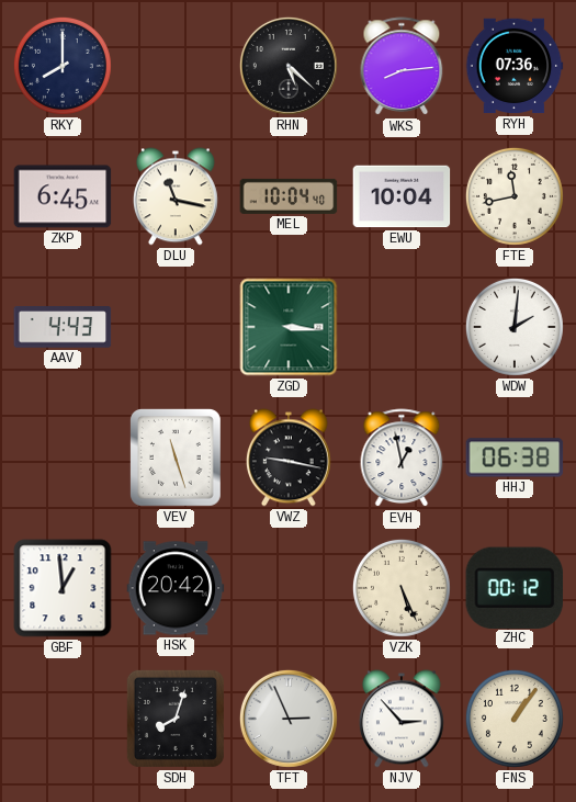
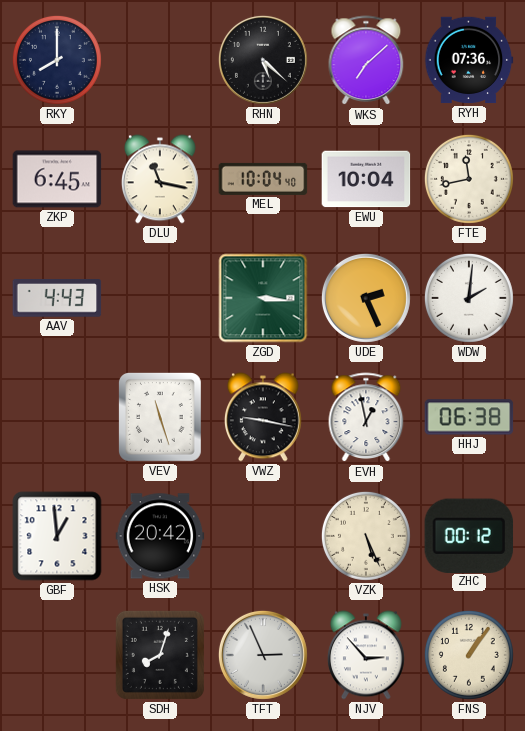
WKS: 8:14 -> 7:08 (366, 61)
UDE: none -> 2:26 (366, 298)
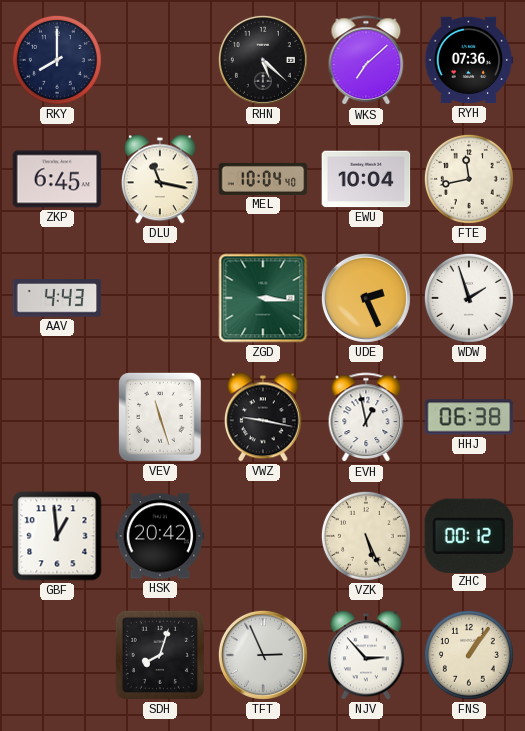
WDW: 2:01 -> 1:57 (469, 298)
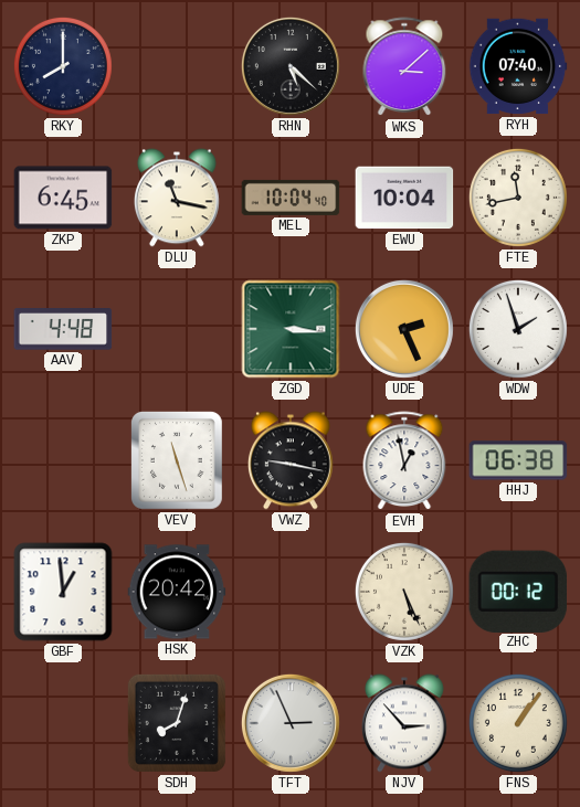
WKS: 7:08 -> 3:08 (404, 67)
RYH: 07:36 -> 07:40 (518, 66)
AAV: 4:43 -> 4:48 (63, 329)
